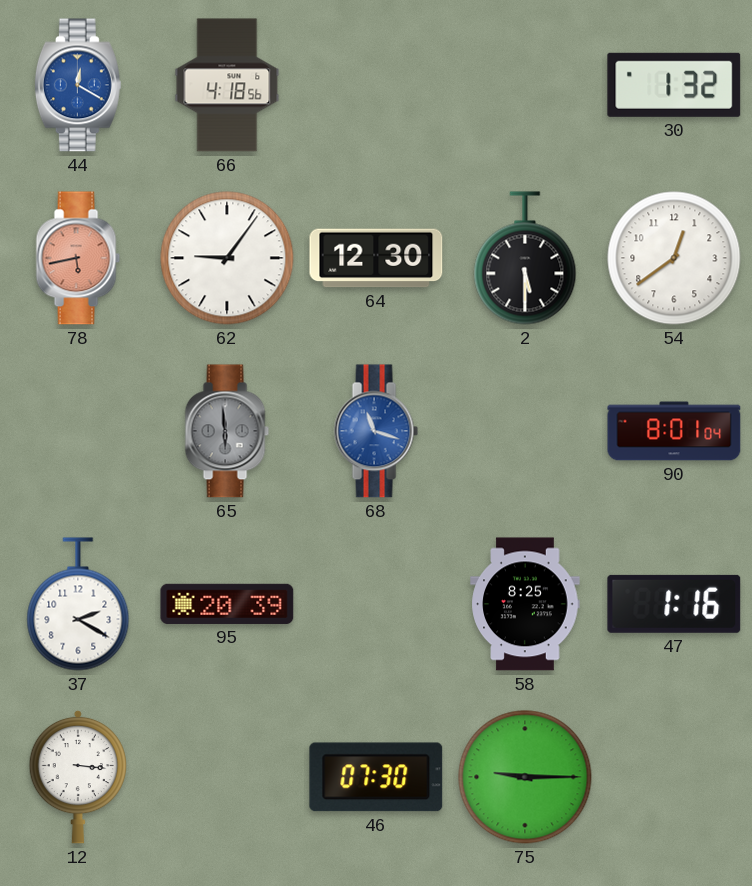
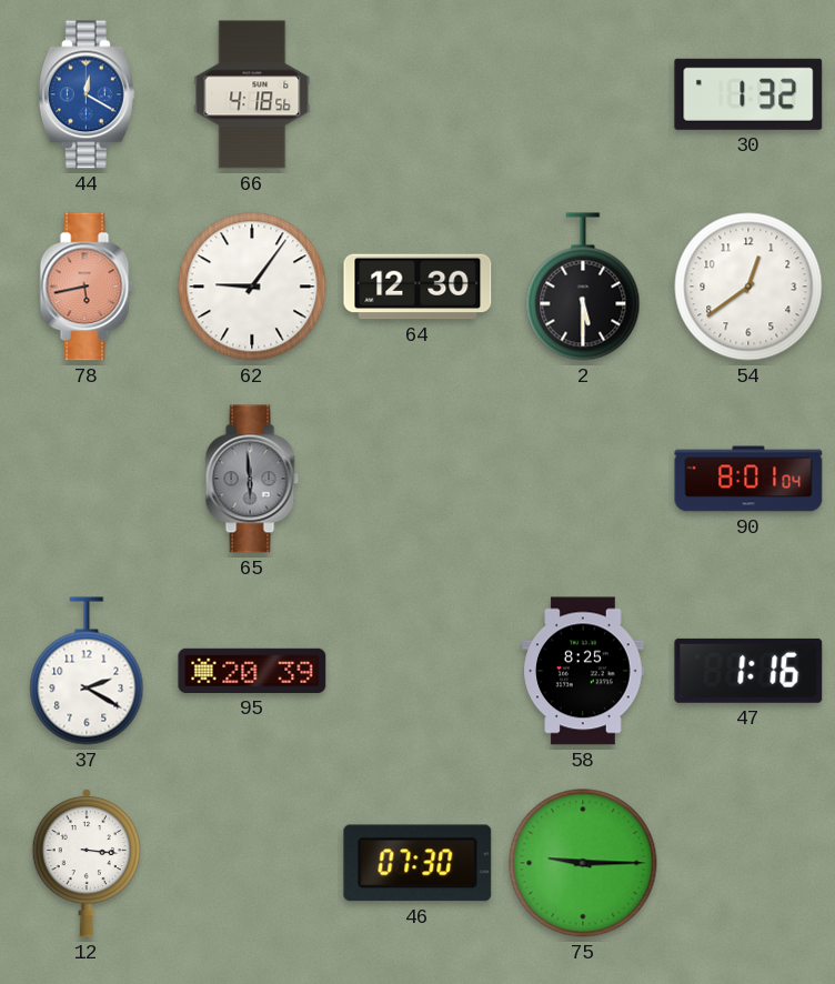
68: 11:18 -> none (376, 431)
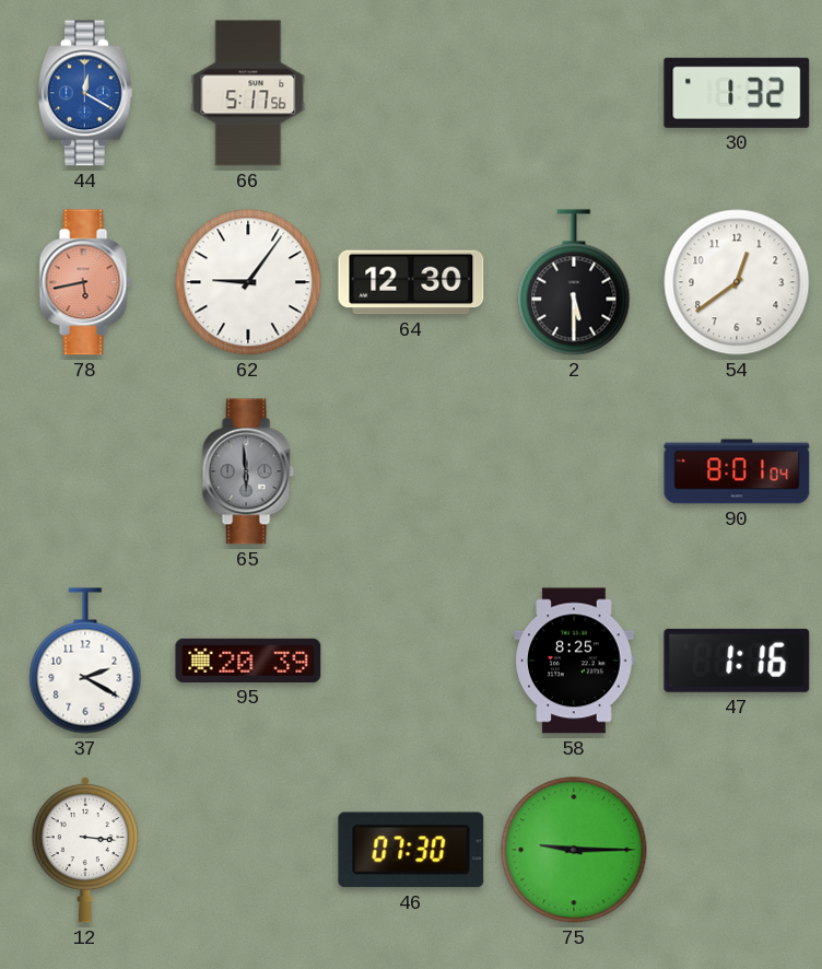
66: 4:18 -> 5:17 (248, 93)
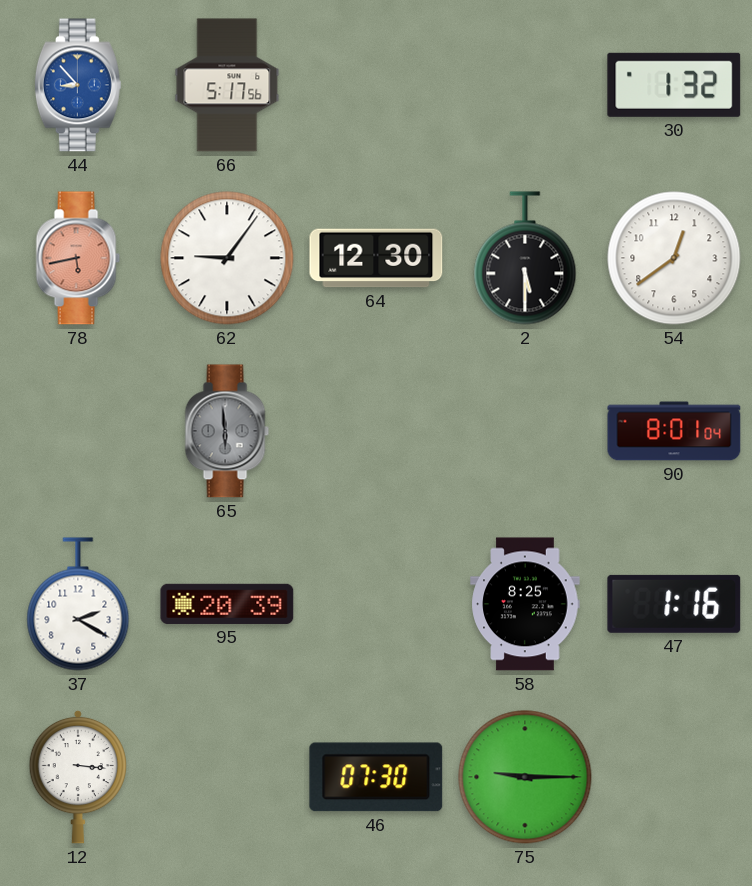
44: 12:20 -> 8:53 (78, 85)
